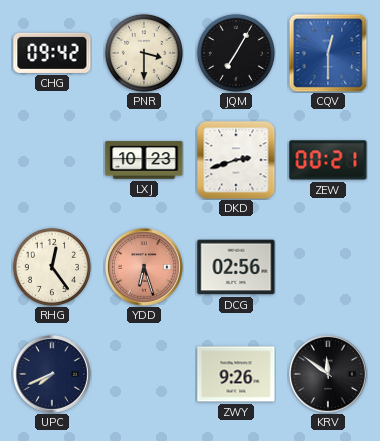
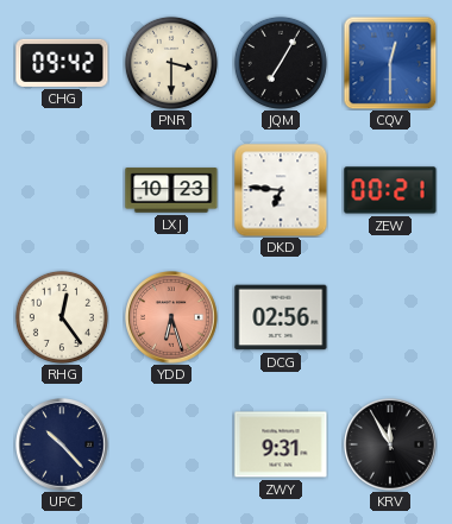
DKD: 2:42 -> 6:46 (281, 190)
UPC: 7:41 -> 10:23 (63, 446)
ZWY: 9:26 -> 9:31 (281, 444)
KRV: 11:51 -> 11:55 (391, 446)
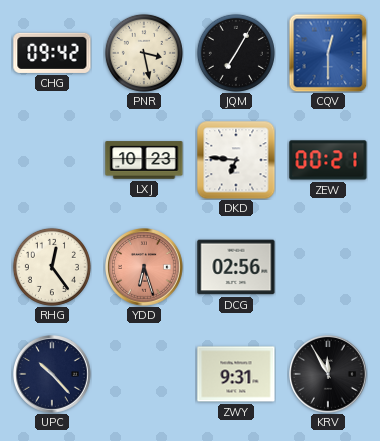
PNR: 3:30 -> 3:28 (144, 53)
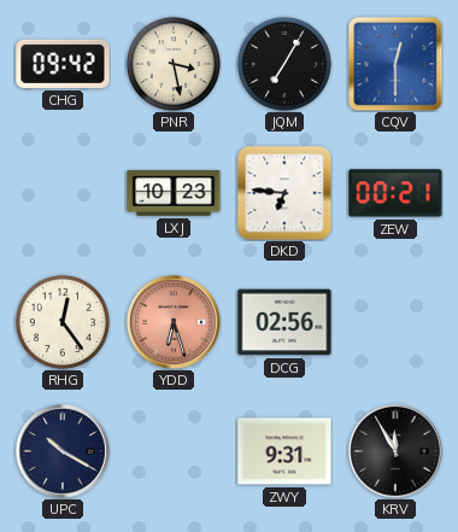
UPC: 10:23 -> 10:20 (64, 452)
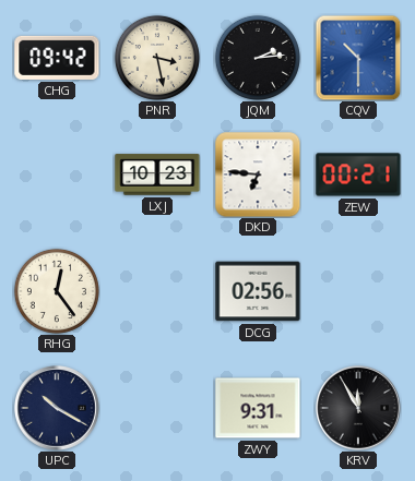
JQM: 7:05 -> 2:14 (258, 58)
CQV: 12:30 -> 10:30 (358, 58)
YDD: 6:27 -> none (175, 323)
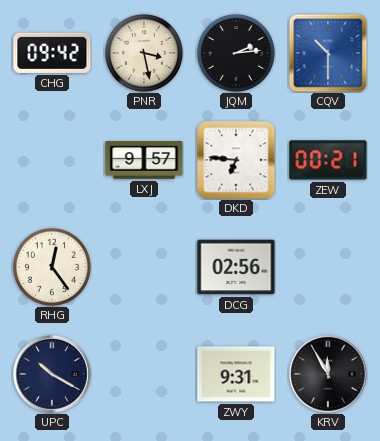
LXJ: 10:23 -> 9:57 (144, 160)
